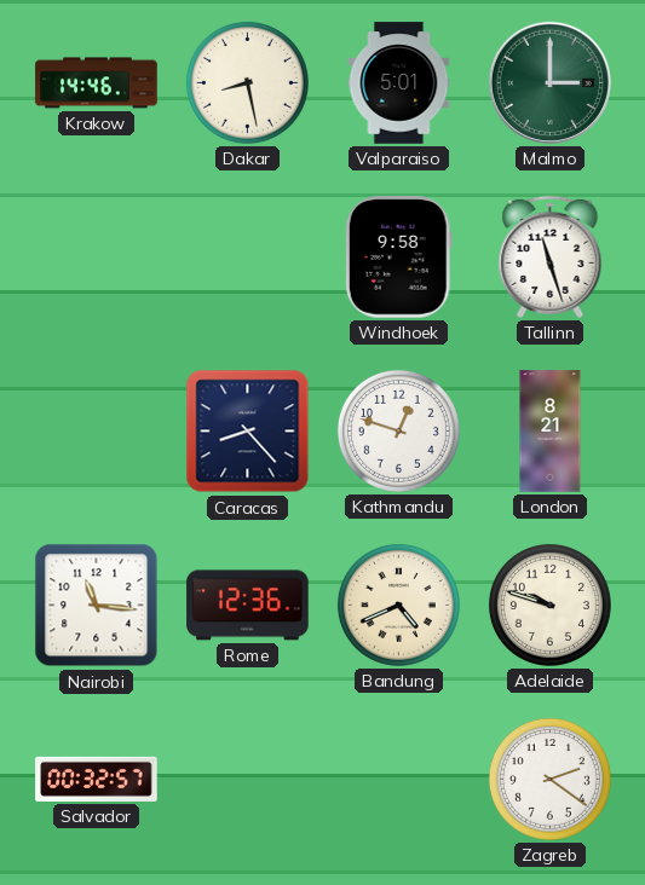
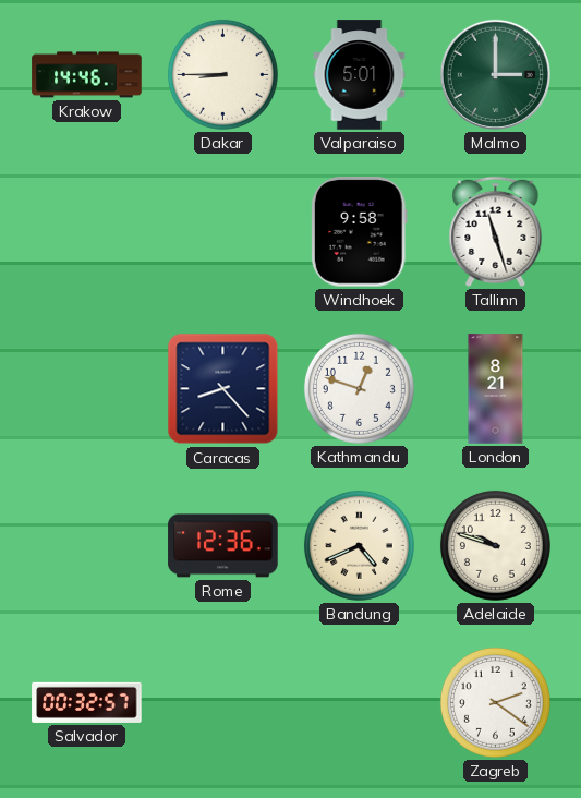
Dakar: 8:28 -> 8:45 (222, 74)
Nairobi: 11:16 -> none (97, 606)
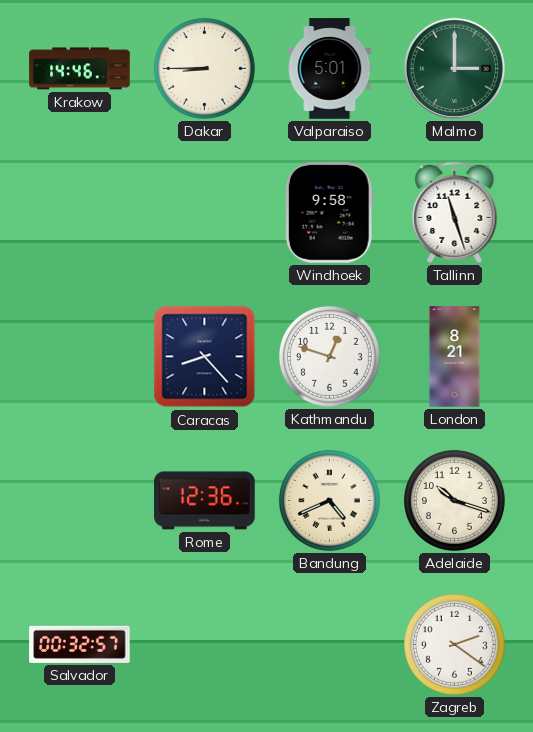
Adelaide: 9:48 -> 10:18 (454, 500)
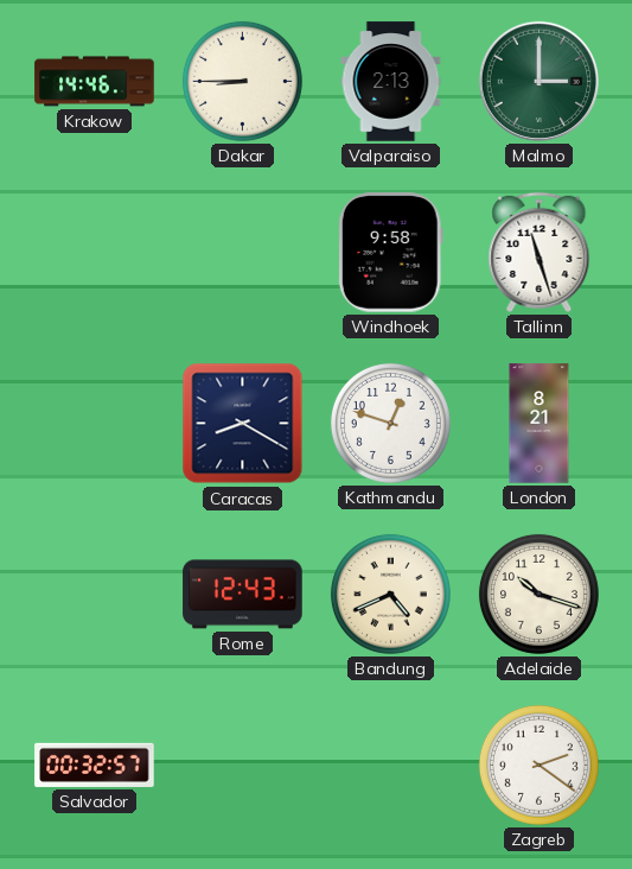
Valparaiso: 5:01 -> 2:13 (391, 82)
Caracas: 8:23 -> 8:20 (243, 424)
Rome: 12:36 -> 12:43 (243, 595)
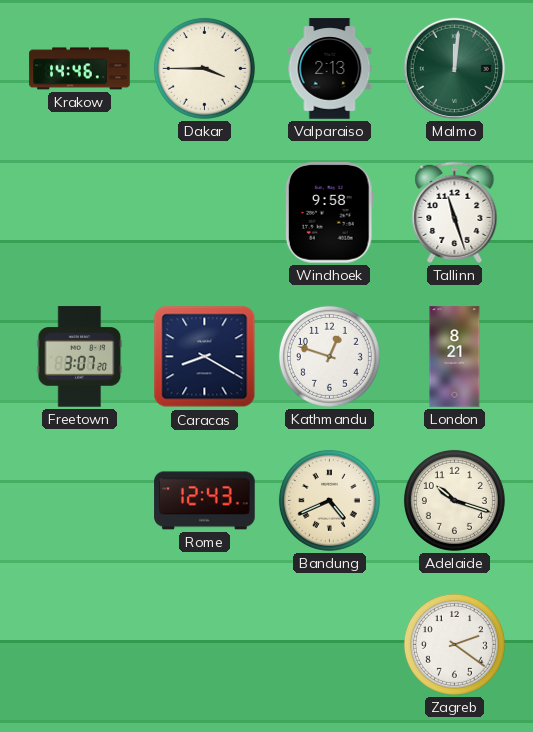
Dakar: 8:45 -> 3:45 (204, 68)
Malmo: 3:00 -> 12:01 (454, 68)
Freetown: none -> 3:07 (80, 357)
Salvador: 00:32 -> none (95, 765)
